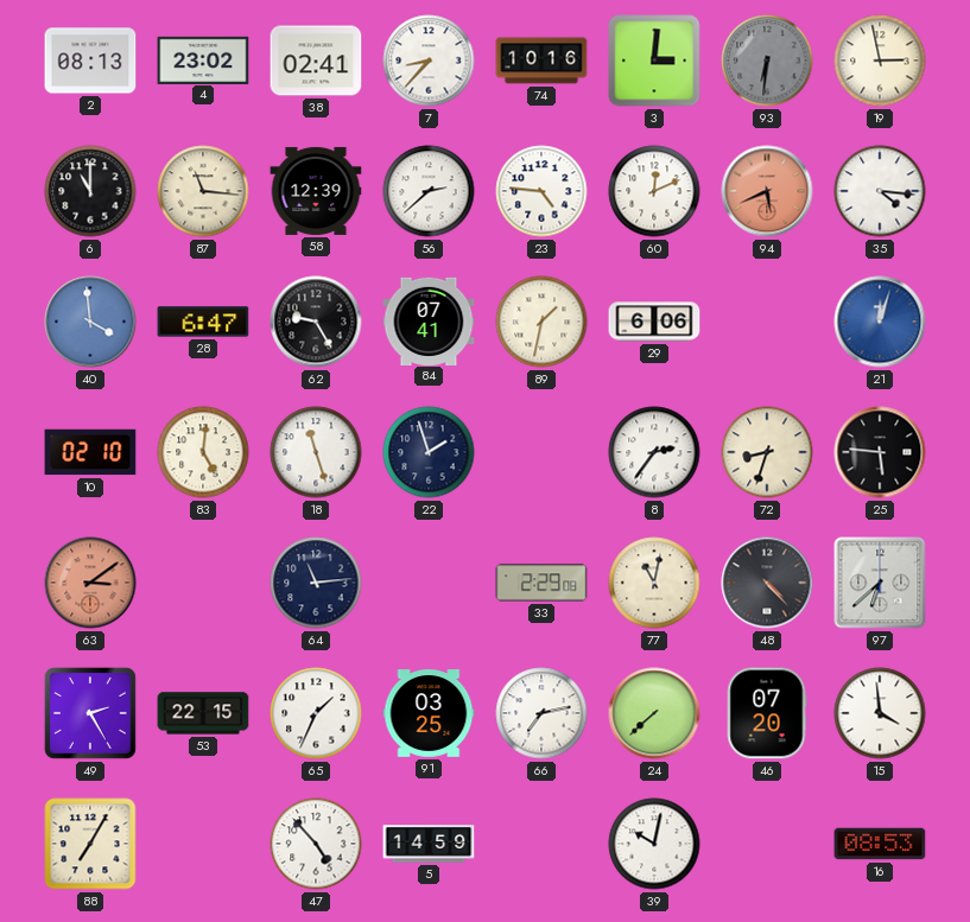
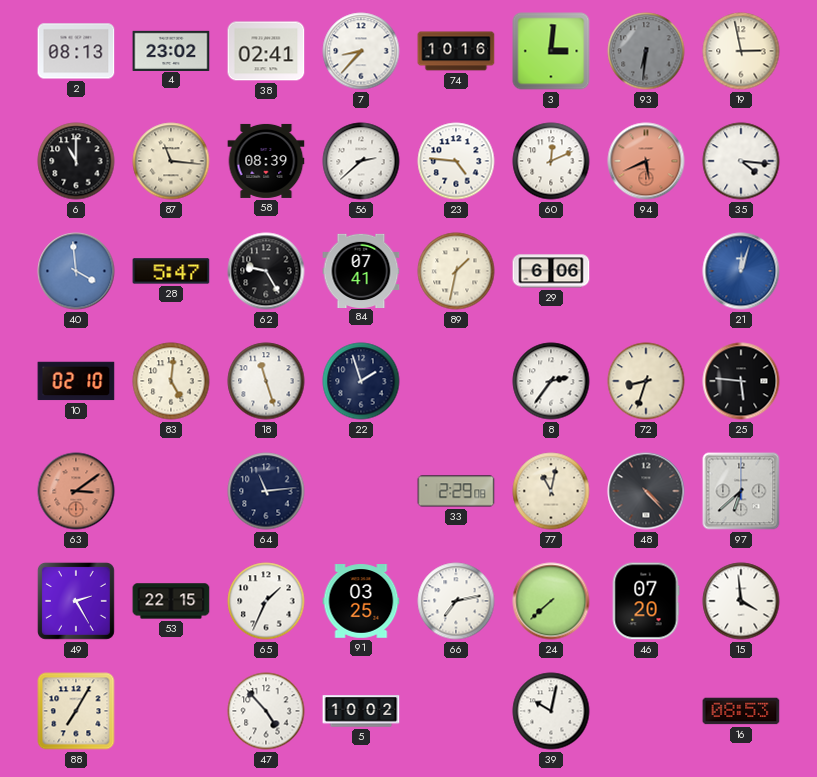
58: 12:39 -> 08:39 (266, 161)
28: 6:47 -> 5:47 (171, 271)
5: 14:59 -> 10:02 (361, 711)
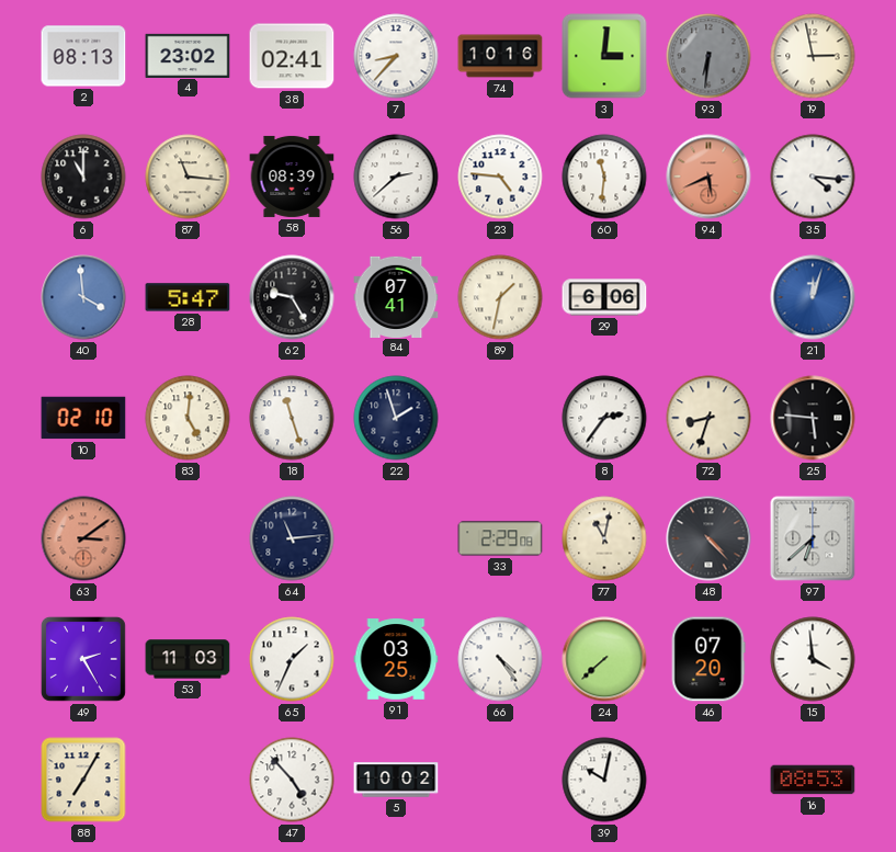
60: 12:11 -> 11:31 (604, 177)
53: 22:15 -> 11:03 (188, 659)
66: 7:13 -> 4:24 (500, 659)
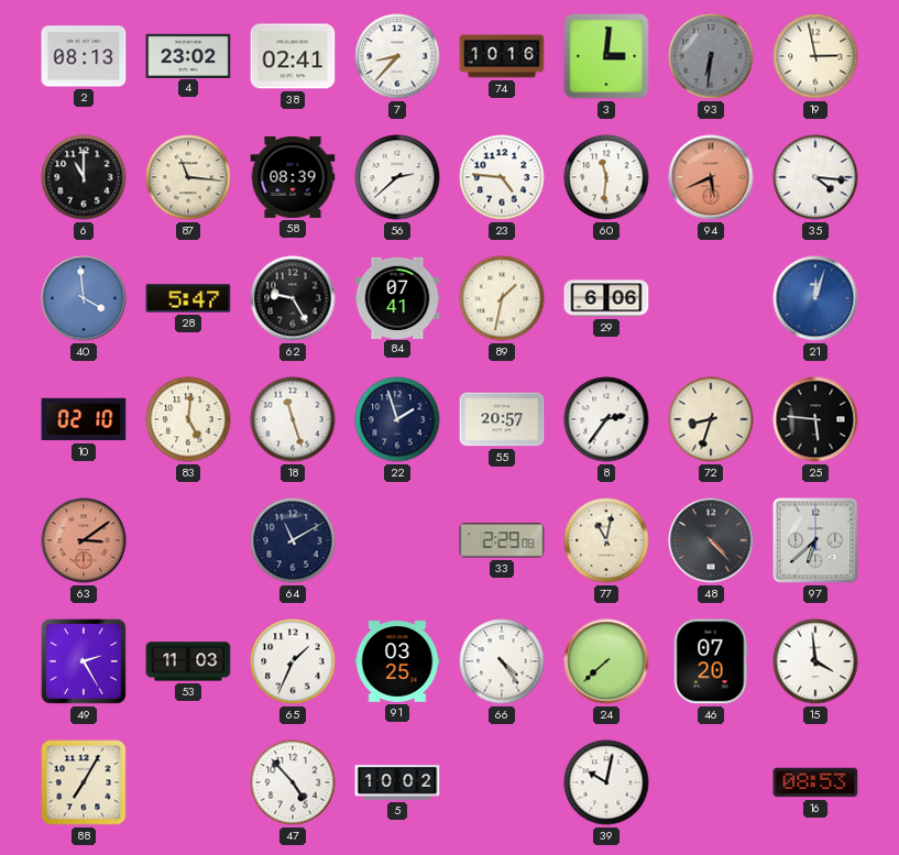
55: none -> 20:57 (502, 419)
64: 11:14 -> 11:10 (293, 540)
